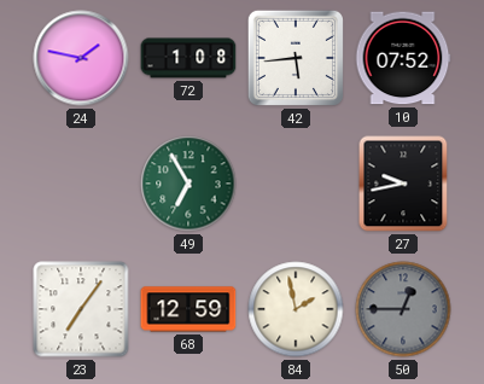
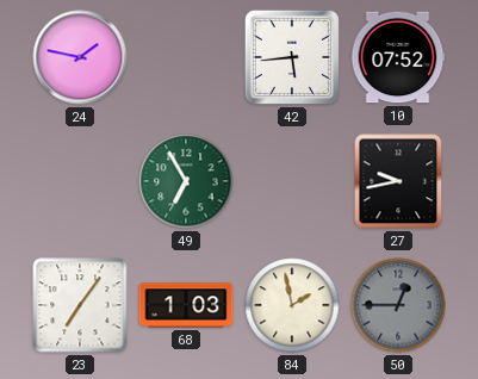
72: 1:08 -> none (188, 58)
68: 12:59 -> 1:03 (186, 305)
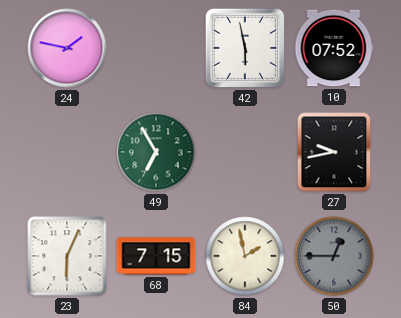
42: 5:44 -> 5:58 (245, 48)
23: 7:06 -> 6:04 (67, 256)
68: 1:03 -> 7:15 (156, 256)
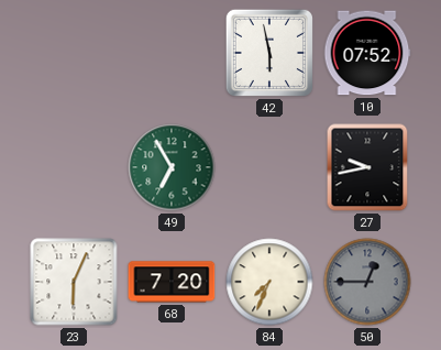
24: 1:47 -> none (67, 48)
68: 7:15 -> 7:20 (172, 282)
84: 1:58 -> 7:34 (269, 282)
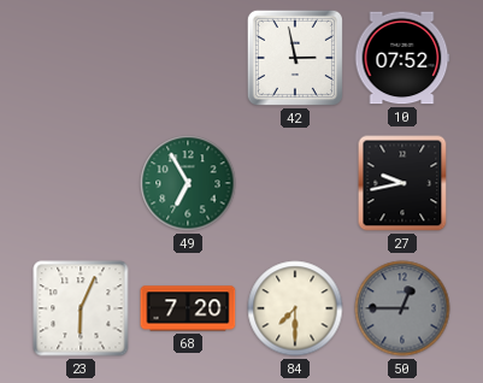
42: 5:58 -> 2:58 (295, 58)
84: 7:34 -> 7:30 (295, 308)
